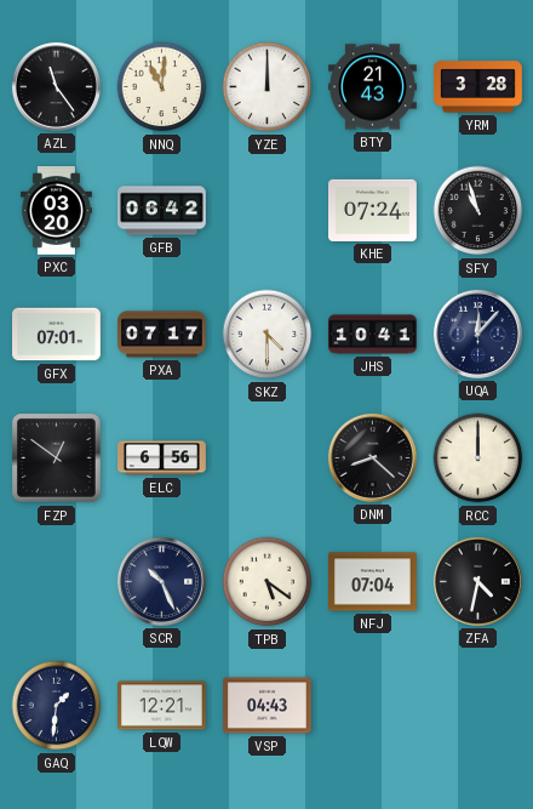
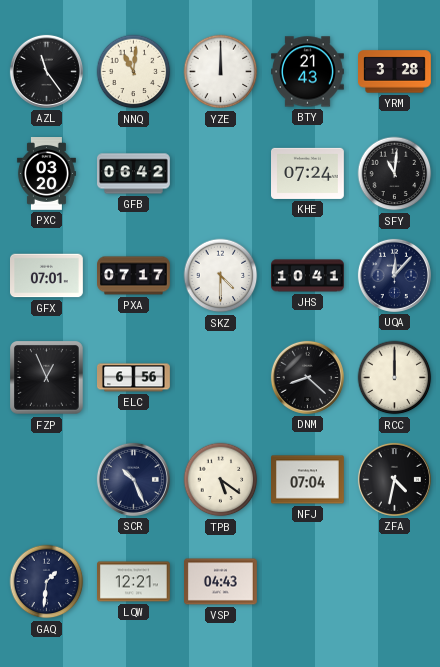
SFY: 10:57 -> 11:01 (395, 174)
FZP: 12:51 -> 12:56 (47, 378)
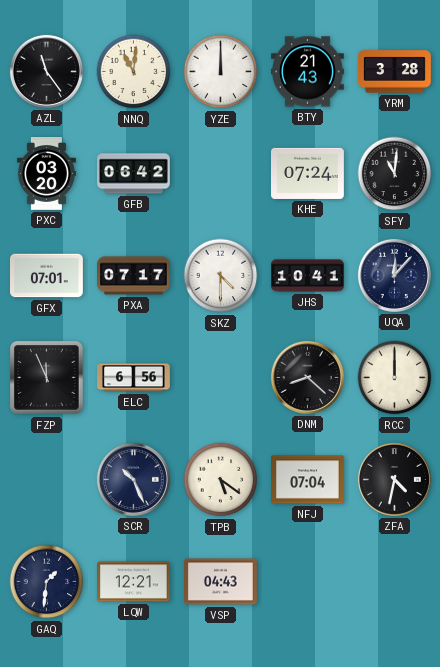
FZP: 12:56 -> 11:56 (47, 378)
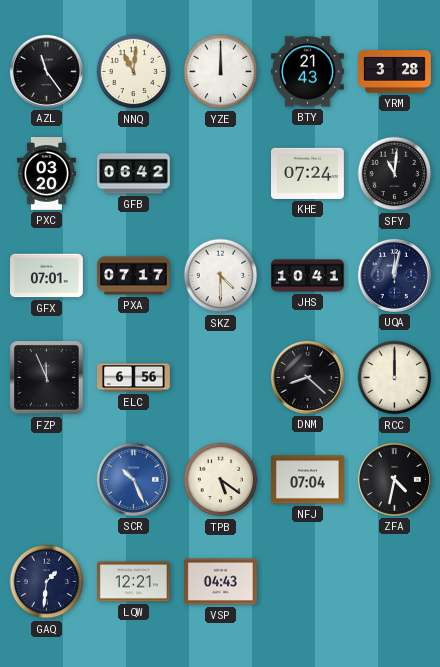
UQA: 12:07 -> 12:02 (394, 275)
SCR dial: navy -> blue (133, 479)
